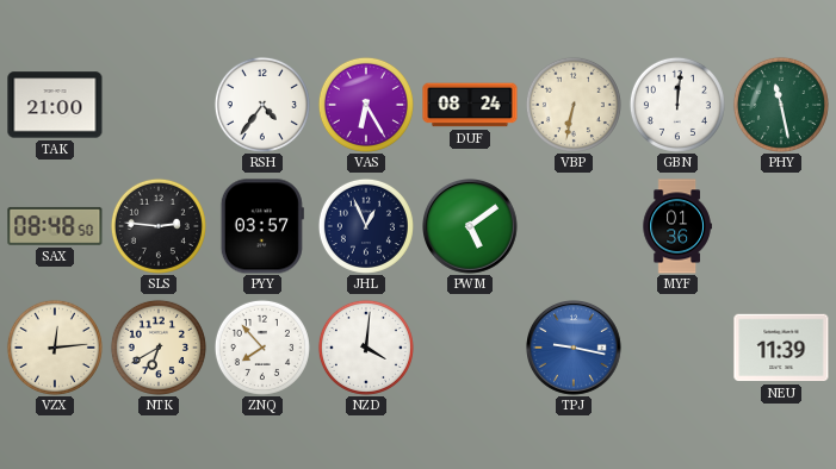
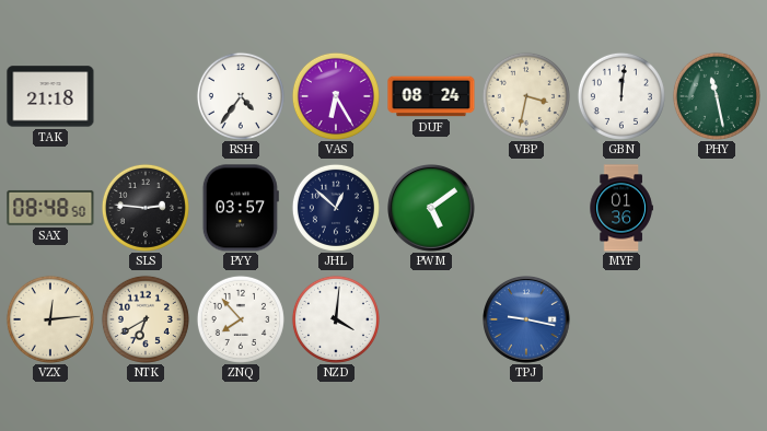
TAK: 21:00 -> 21:18 (50, 96)
VBP: 6:32 -> 3:32 (526, 96)
JHL: 12:56 -> 12:52 (336, 208)
NEU: 11:39 -> none (781, 348)
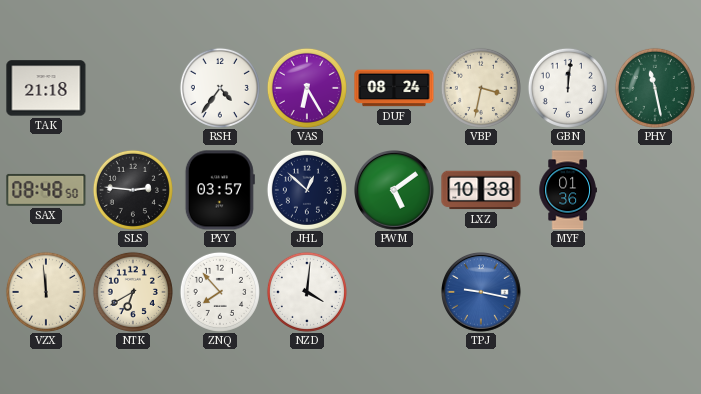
LXZ: none -> 10:38 (481, 190)
VZX: 12:14 -> 11:59 (46, 292)
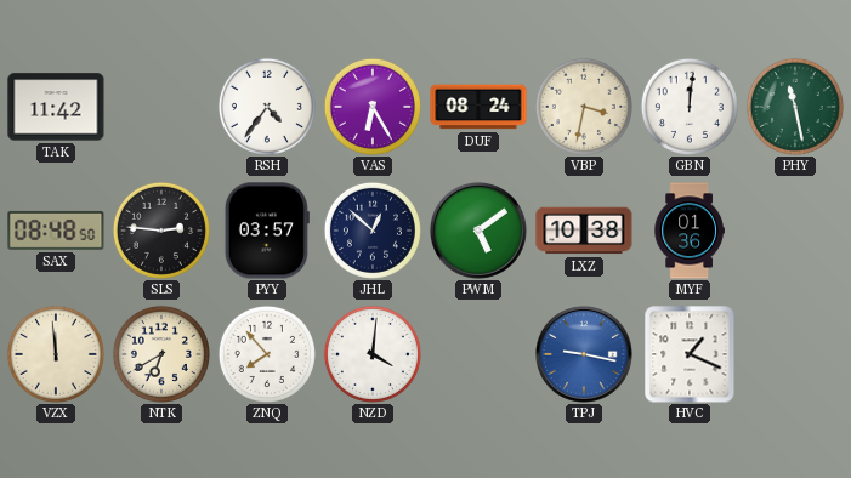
TAK: 21:18 -> 11:42 (56, 107)
HVC: none -> 1:19 (690, 354)
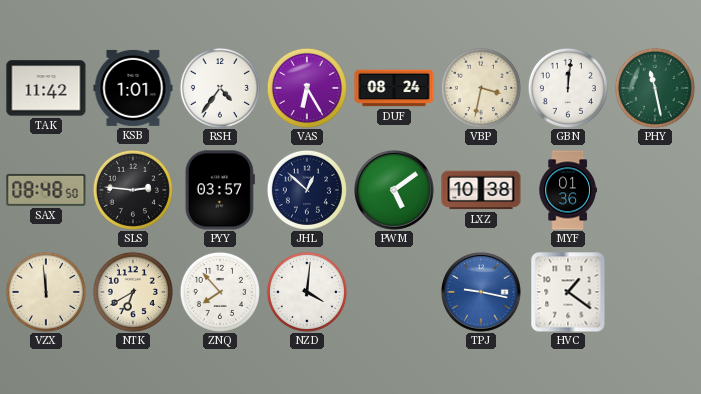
KSB: none -> 1:01 (133, 88)
HVC: 1:19 -> 1:21 (568, 292)
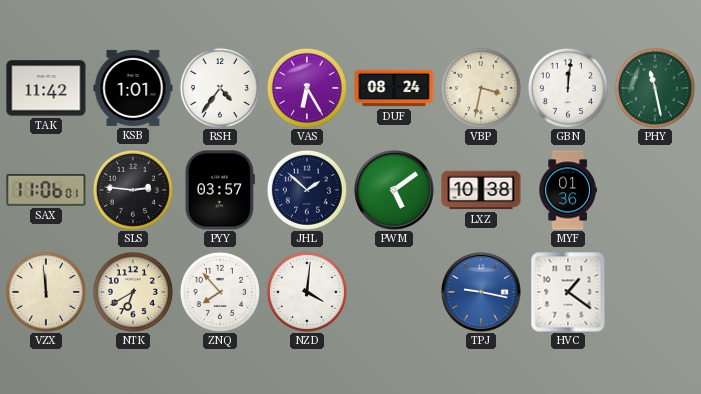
SAX: 08:48 -> 11:06 (46, 190)
JHL: 12:52 -> 1:52 (307, 190)
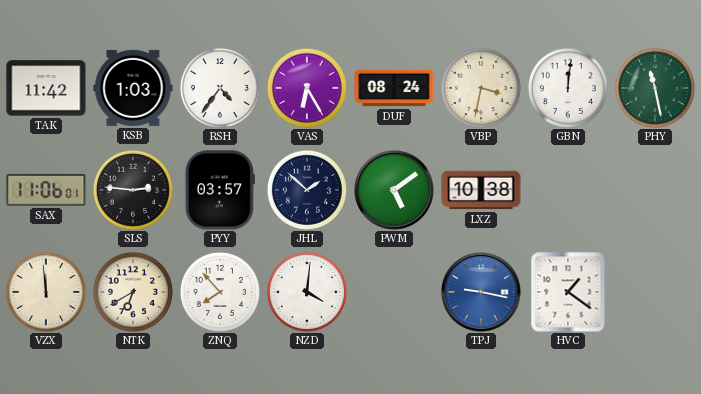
KSB: 1:01 -> 1:03 (133, 88)
MYF: 01:36 -> none (568, 190)
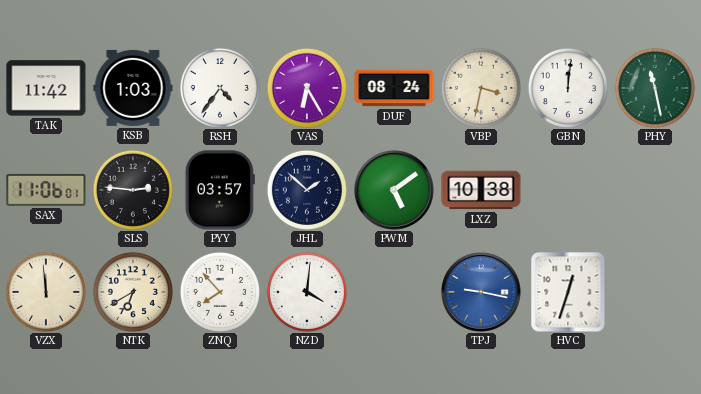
HVC: 1:21 -> 12:33 (568, 292)
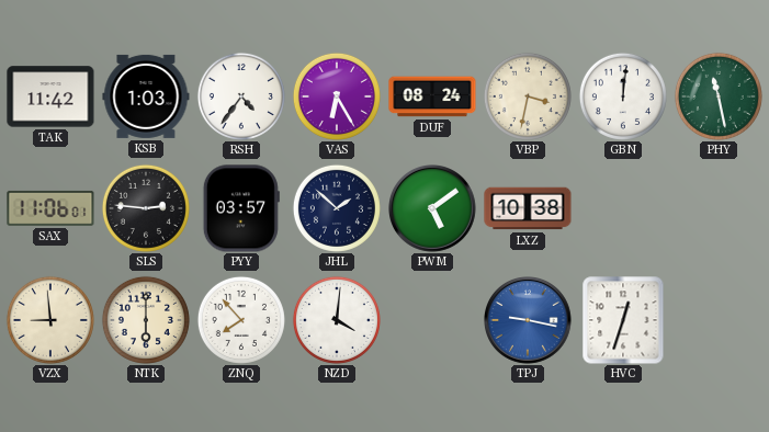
VZX: 11:59 -> 8:59 (50, 320)
NTK: 6:40 -> 6:00 (146, 320)
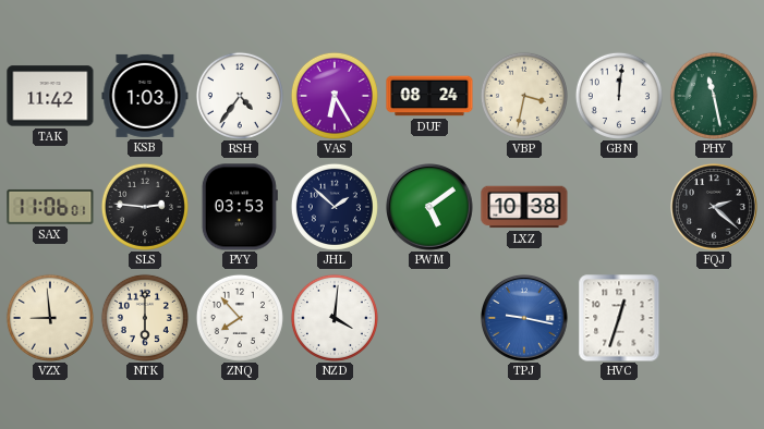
PYY: 03:57 -> 03:53 (240, 207)
FQJ: none -> 2:22 (715, 208)
